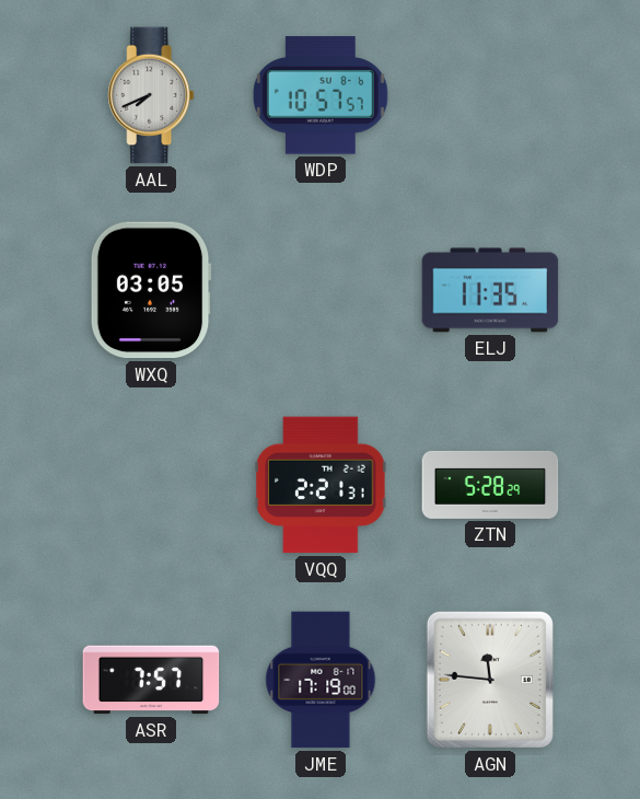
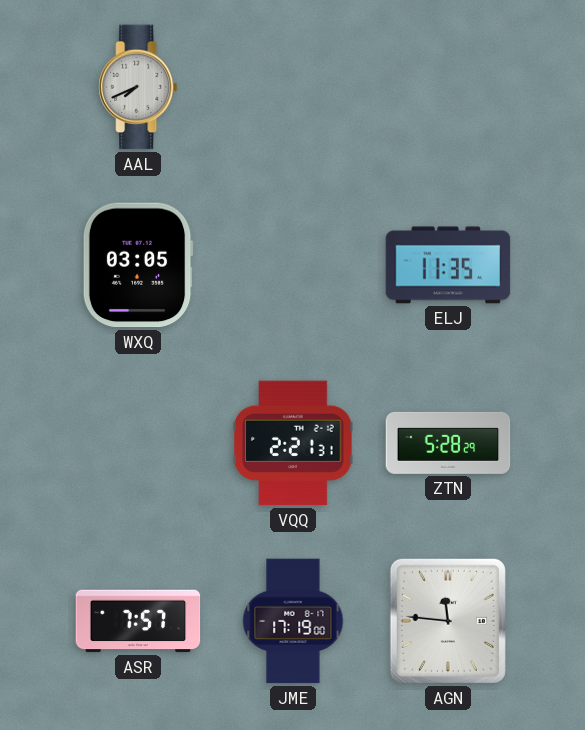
WDP: 10:57 -> none (321, 95)
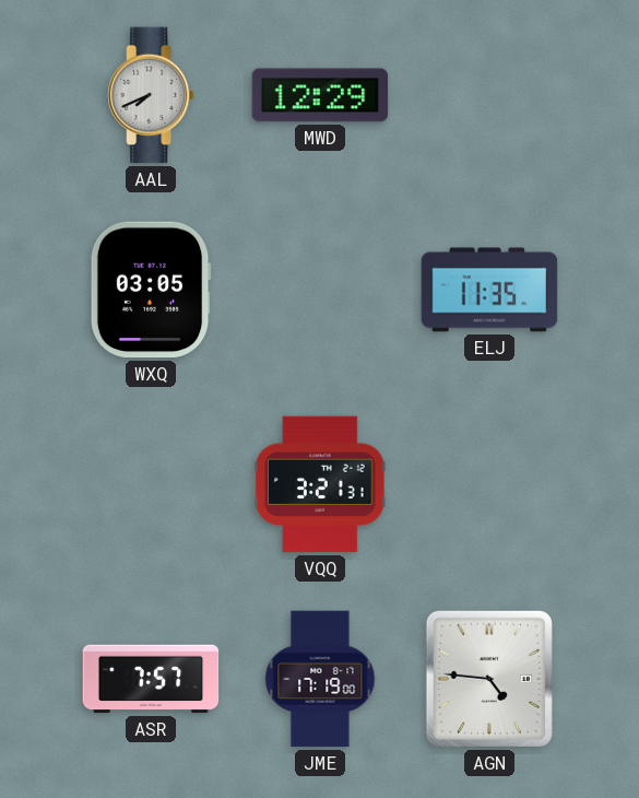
MWD: none -> 12:29 (320, 95)
VQQ: 2:21 -> 3:21 (320, 484)
ZTN: 5:28 -> none (448, 443)
AGN: 11:46 -> 4:46 (489, 679)
